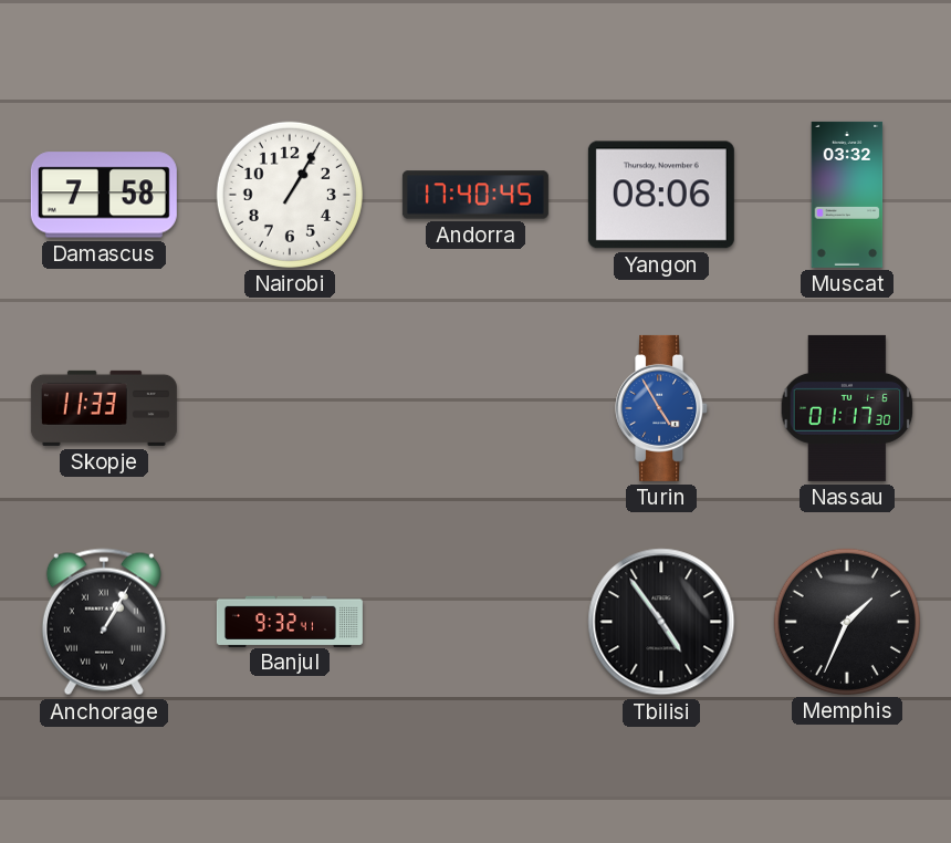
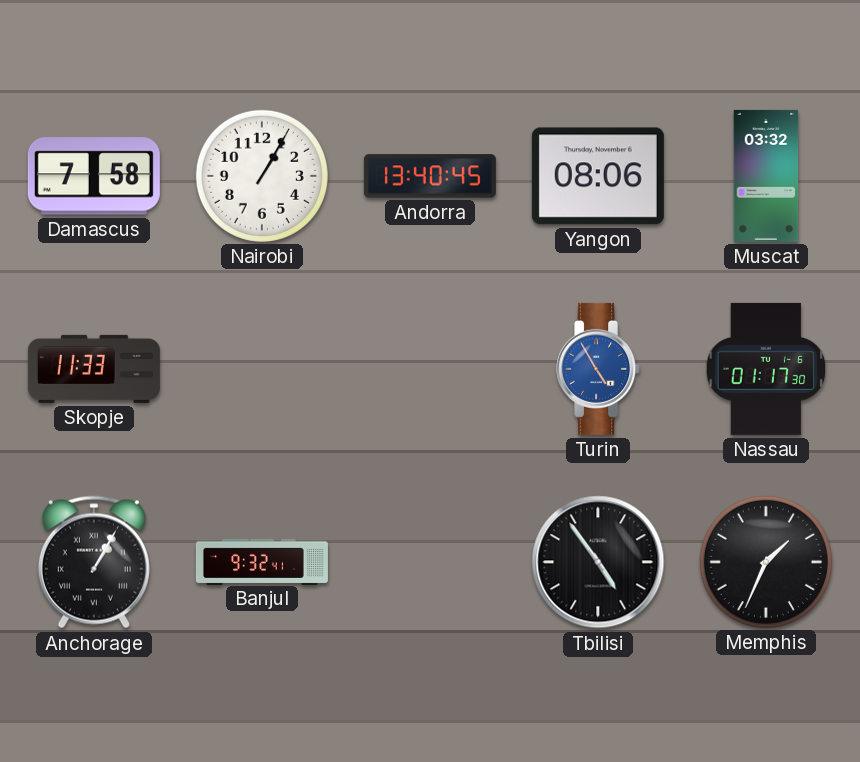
Andorra: 17:40 -> 13:40 (430, 176)
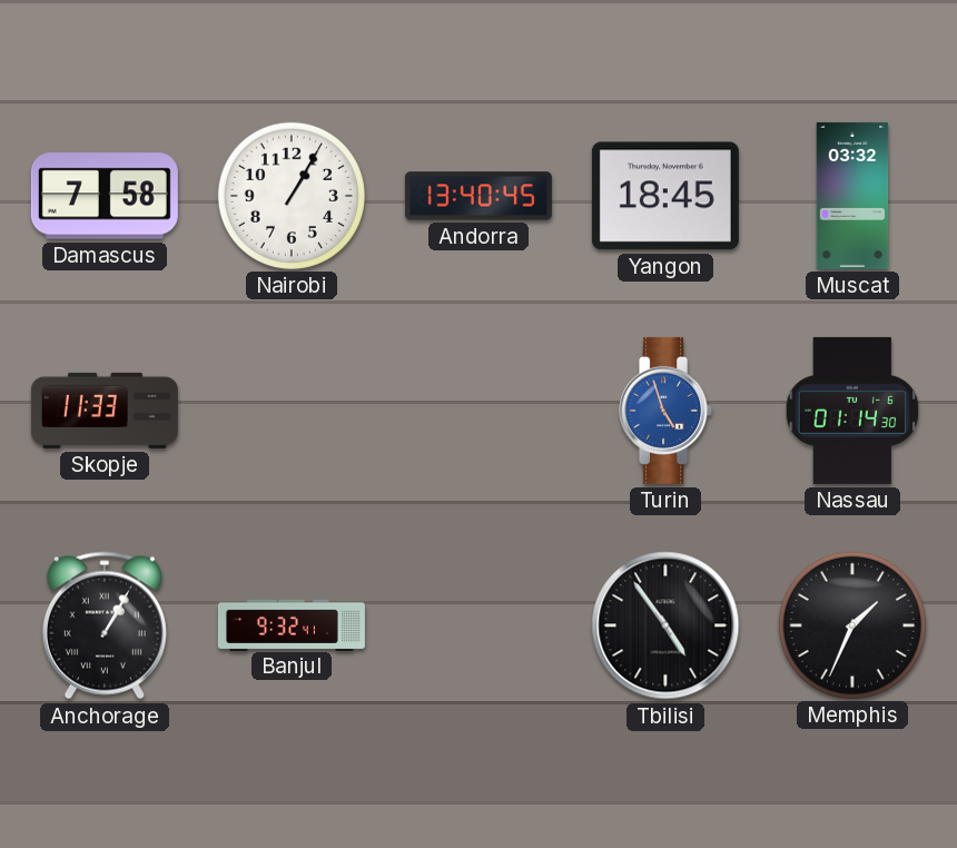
Yangon: 08:06 -> 18:45 (665, 196)
Turin: 4:55 -> 4:57 (667, 411)
Nassau: 01:17 -> 01:14 (852, 411)
